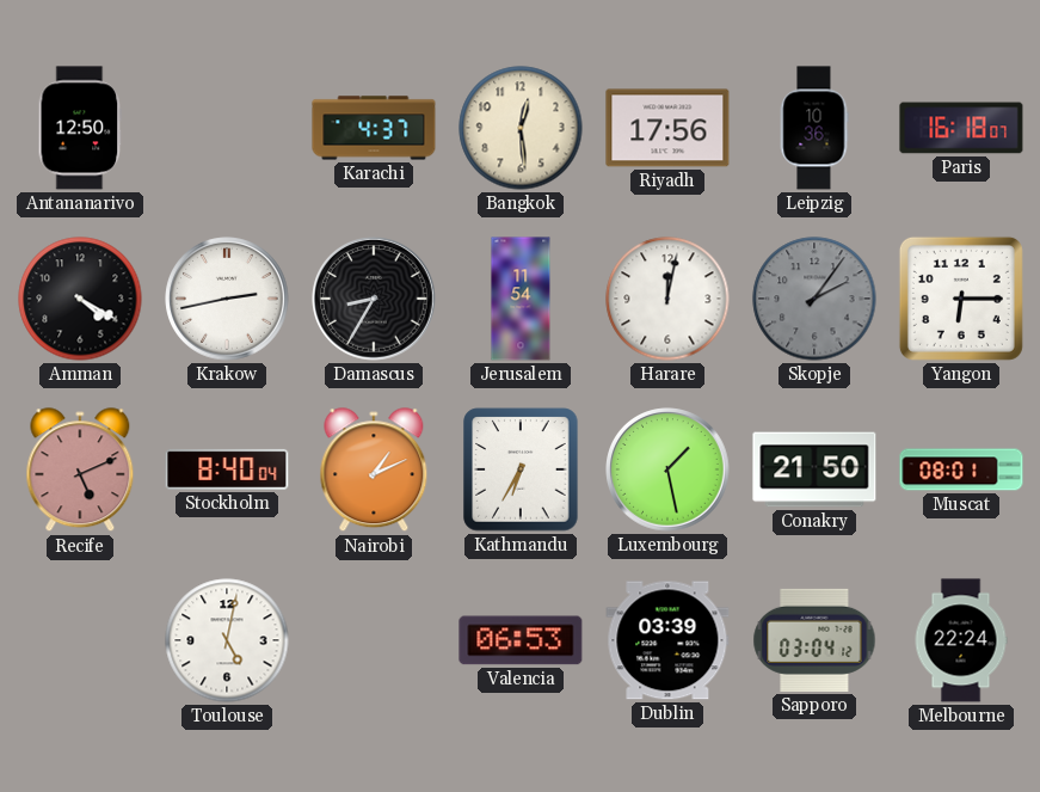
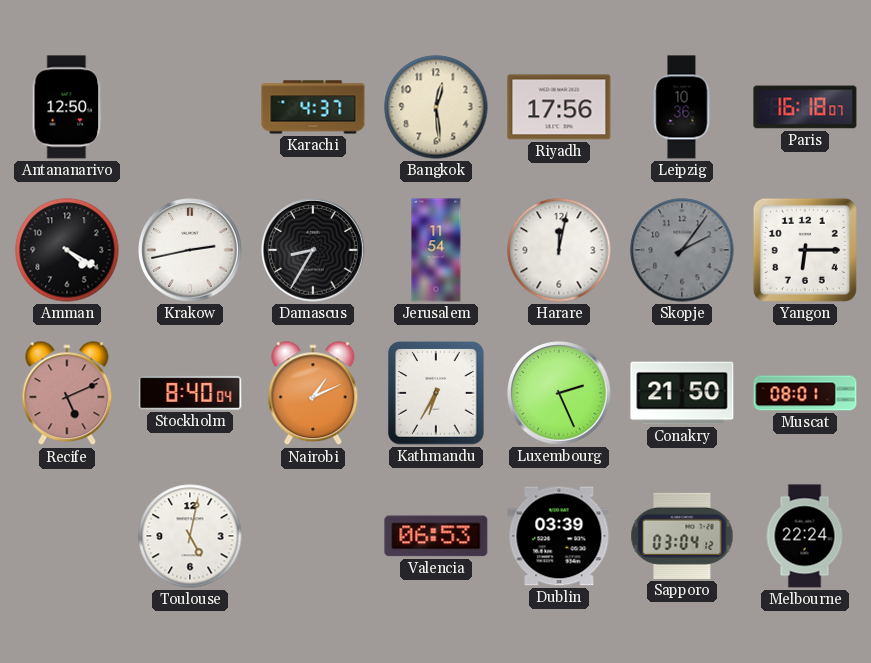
Luxembourg: 1:28 -> 2:26 (559, 393)
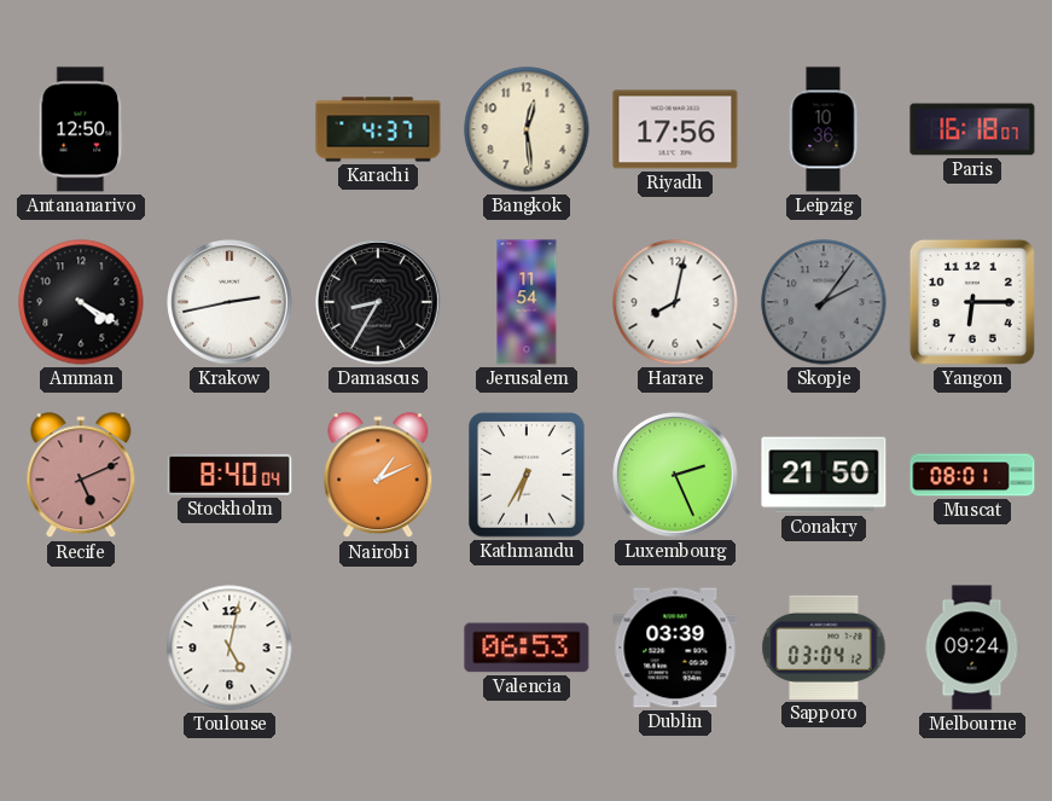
Harare: 12:02 -> 8:02 (675, 302)
Melbourne: 22:24 -> 09:24 (972, 648)
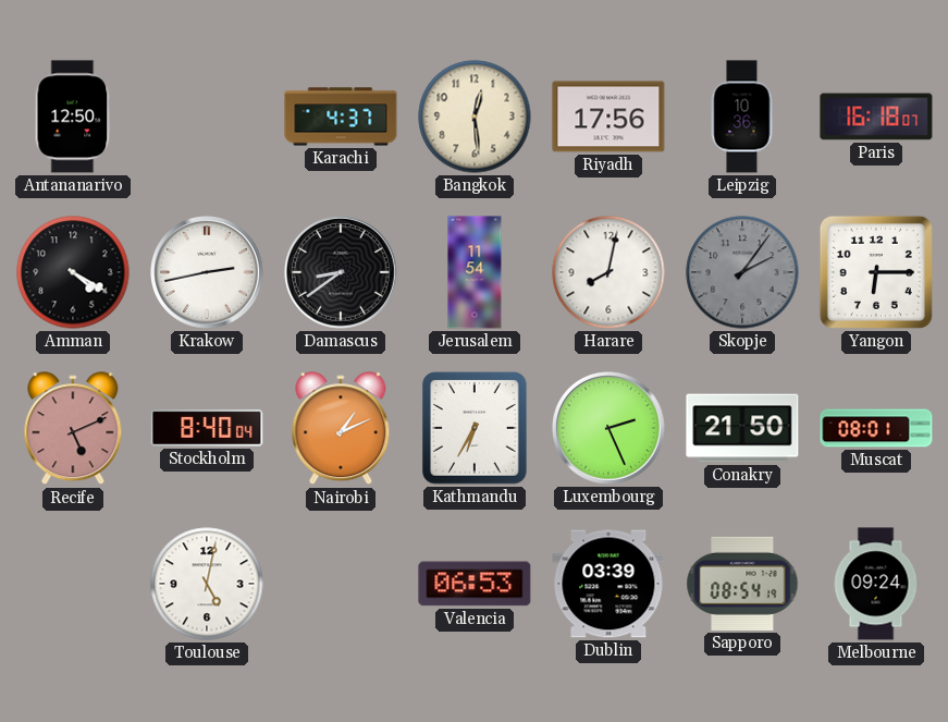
Damascus: 8:35 -> 8:39 (341, 272)
Sapporo: 03:04 -> 08:54 (742, 584)
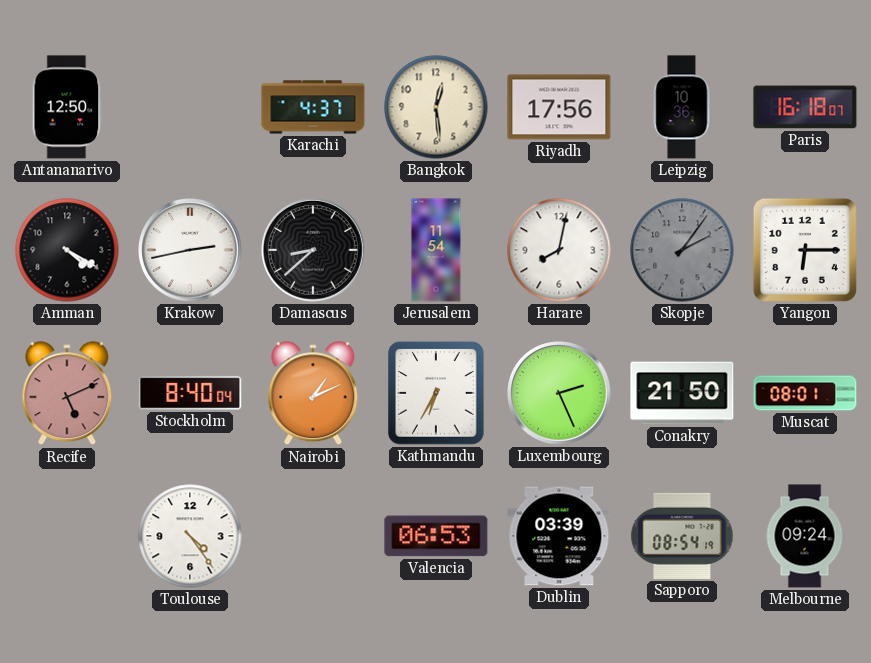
Damascus: 8:39 -> 8:38 (313, 250)
Toulouse: 5:02 -> 4:24 (190, 536)
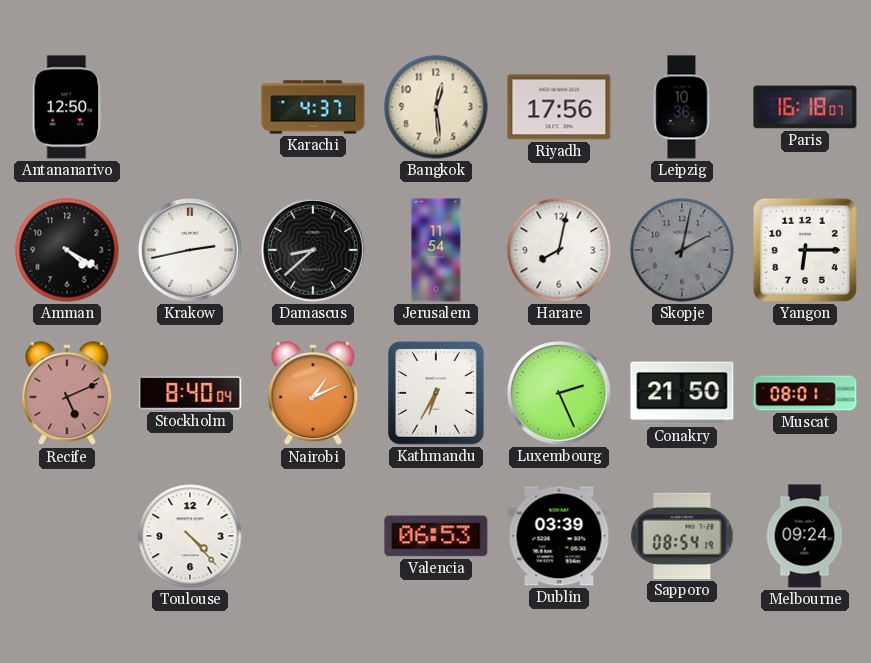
Skopje: 2:06 -> 2:02 (682, 250)
Toulouse: 4:24 -> 4:23 (190, 536)
